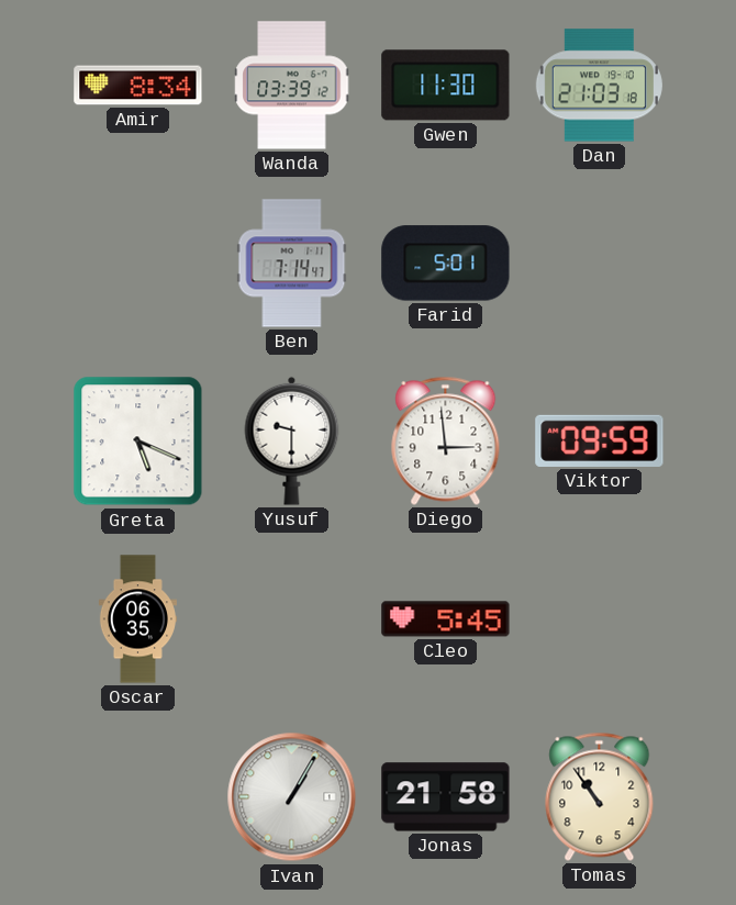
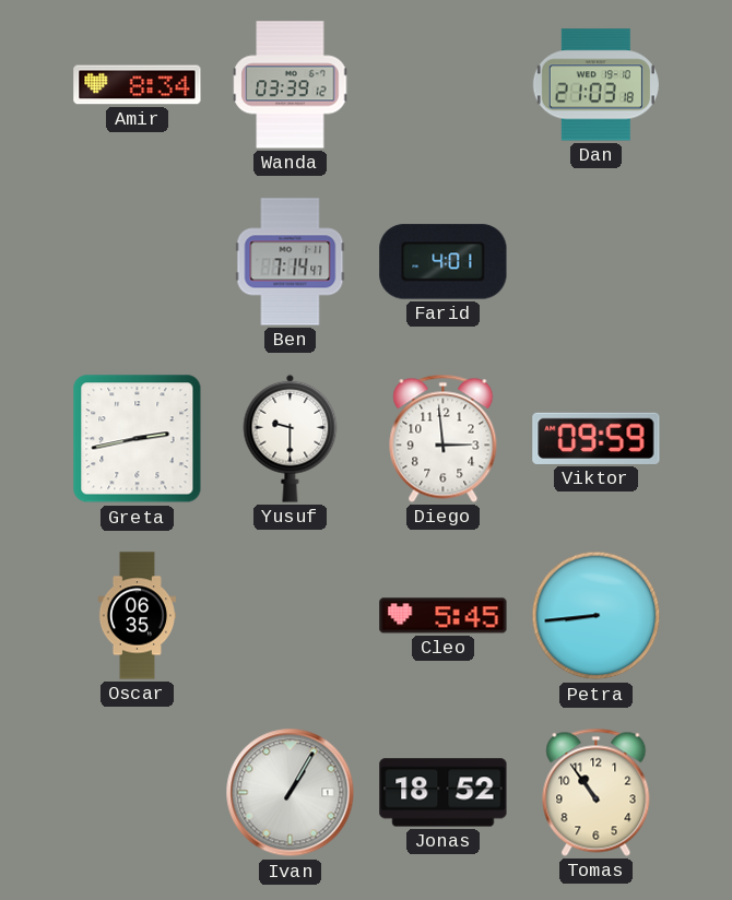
Gwen: 11:30 -> none (446, 86)
Farid: 5:01 -> 4:01 (444, 262)
Greta: 5:19 -> 2:43 (138, 439)
Petra: none -> 8:44 (597, 616)
Jonas: 21:58 -> 18:52 (444, 793)
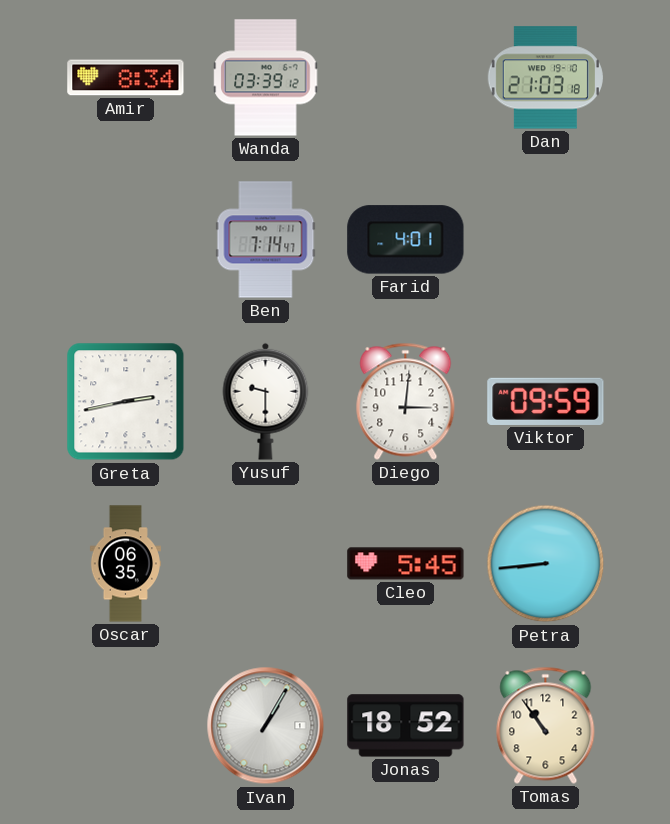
Diego: 2:59 -> 3:01 (406, 401)
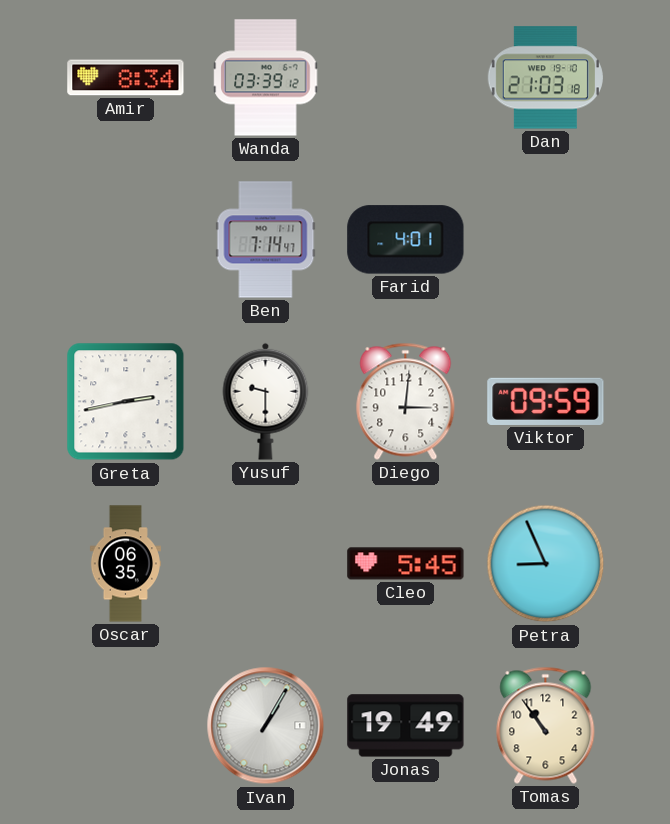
Petra: 8:44 -> 8:56 (546, 564)
Jonas: 18:52 -> 19:49 (406, 726)
